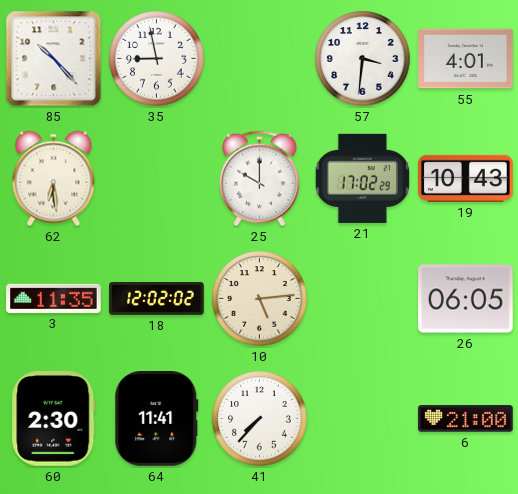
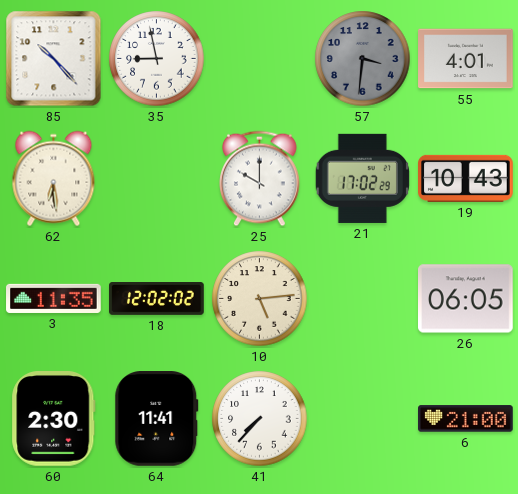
57 dial: white -> grey (363, 59)
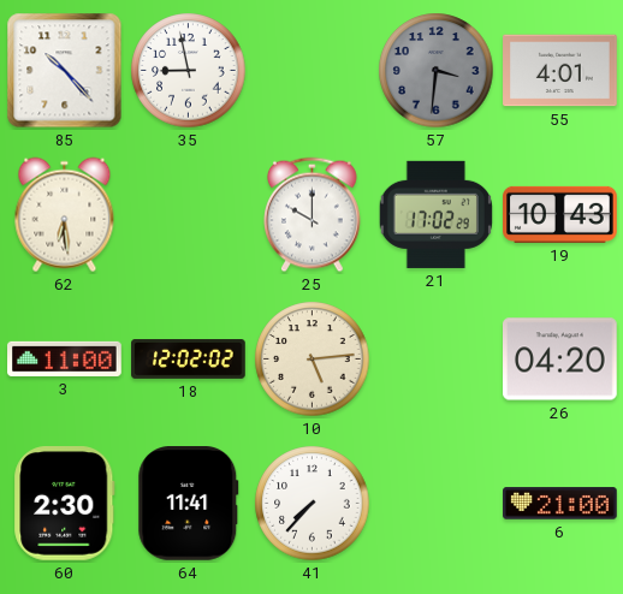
3: 11:35 -> 11:00 (65, 358)
26: 06:05 -> 04:20 (560, 360)
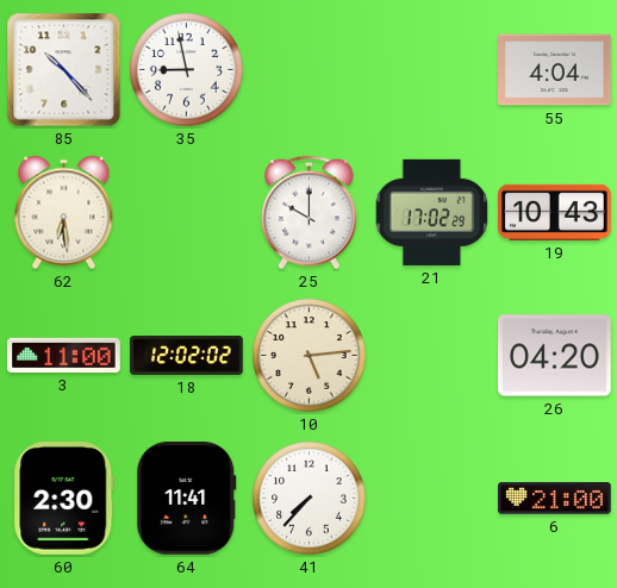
57: 3:31 -> none (437, 71)
55: 4:01 -> 4:04 (555, 70)
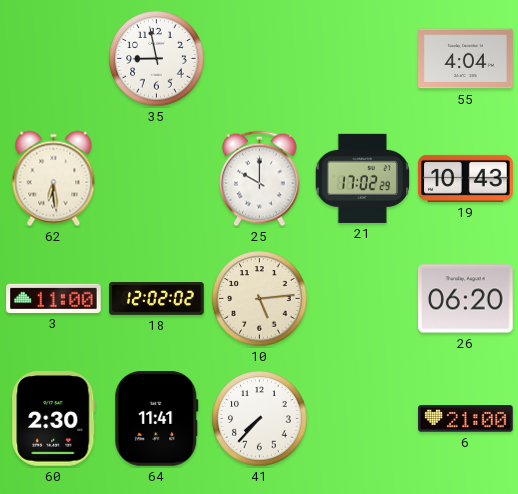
85: 10:23 -> none (64, 70)
26: 04:20 -> 06:20 (466, 299)
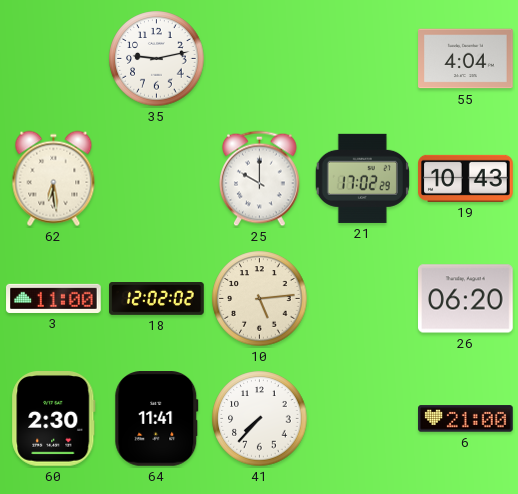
35: 8:58 -> 9:13 (157, 59)
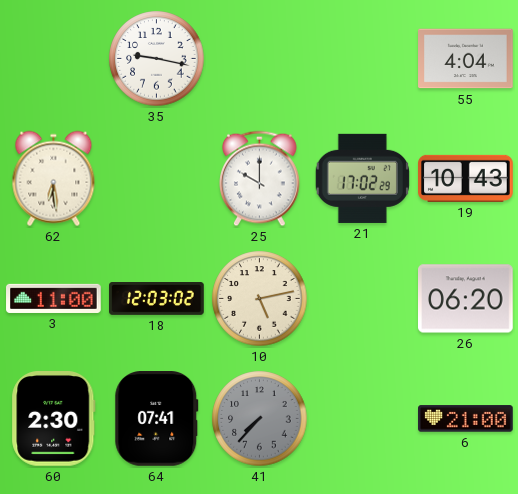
35: 9:13 -> 9:17 (157, 59)
18: 12:02 -> 12:03 (157, 299)
10: 5:14 -> 5:13 (260, 299)
64: 11:41 -> 07:41 (157, 419)
41 dial: white -> grey (260, 419)
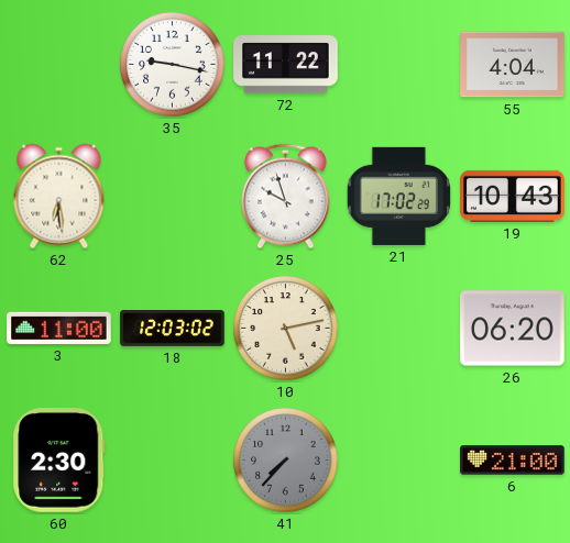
72: none -> 11:22 (286, 65)
25: 10:00 -> 9:57 (286, 197)
64: 07:41 -> none (157, 419)
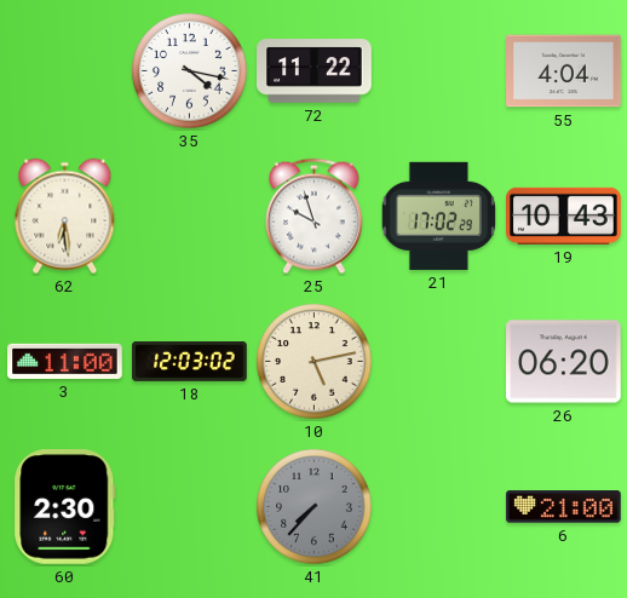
35: 9:17 -> 4:17 (190, 71)
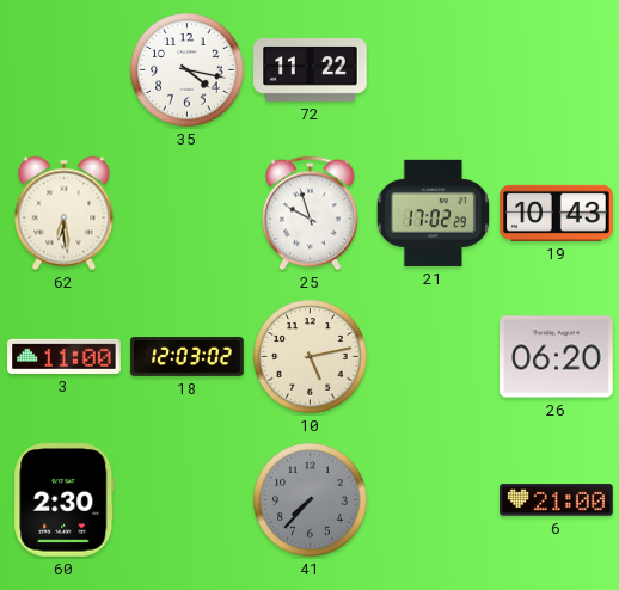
55: 4:04 -> none (564, 71)
